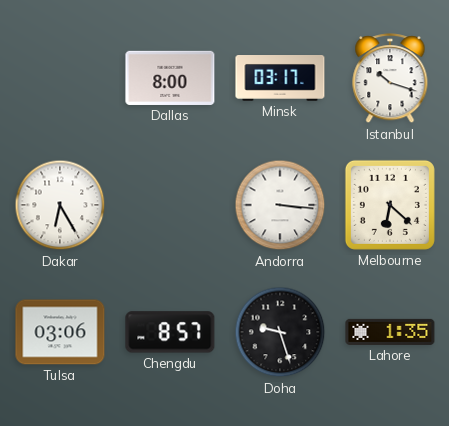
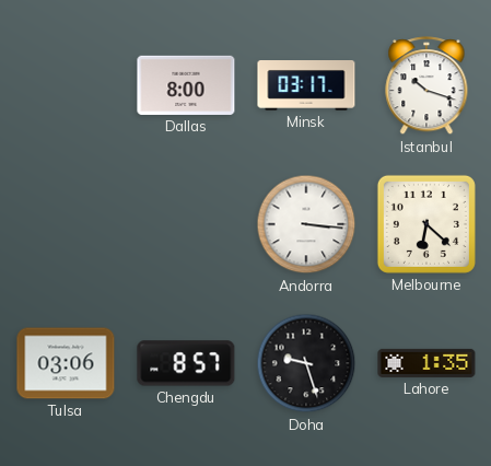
Dakar: 6:25 -> none (60, 205)
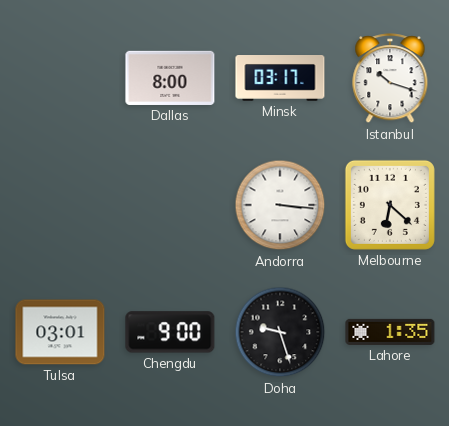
Tulsa: 03:06 -> 03:01 (60, 332)
Chengdu: 8:57 -> 9:00 (170, 332)
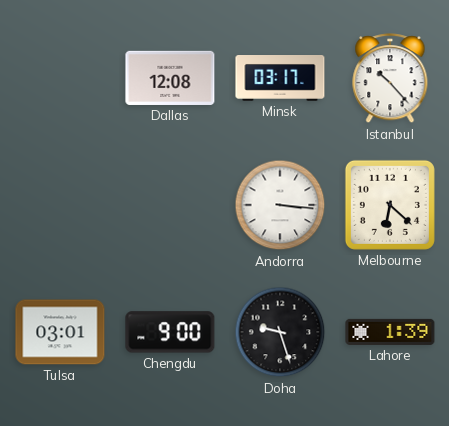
Dallas: 8:00 -> 12:08 (170, 78)
Istanbul: 10:18 -> 10:23 (390, 79)
Lahore: 1:35 -> 1:39 (390, 332)
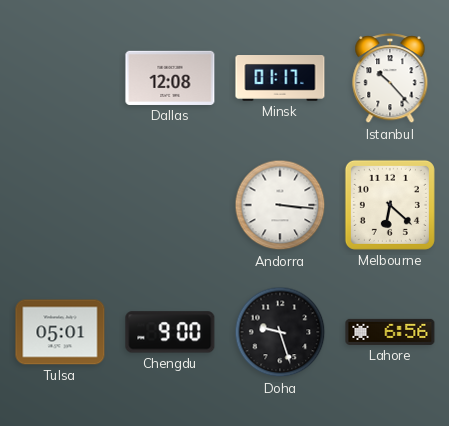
Minsk: 03:17 -> 01:17 (280, 79)
Tulsa: 03:01 -> 05:01 (60, 332)
Lahore: 1:39 -> 6:56 (390, 332)
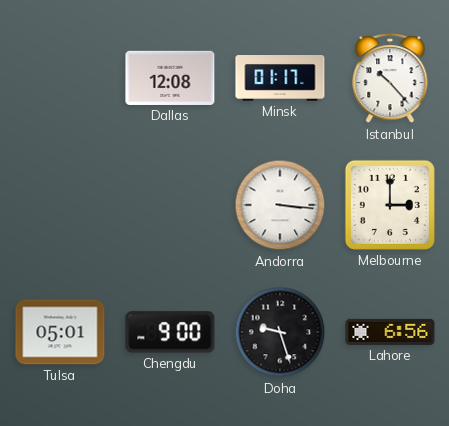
Melbourne: 6:22 -> 3:00 (390, 205)
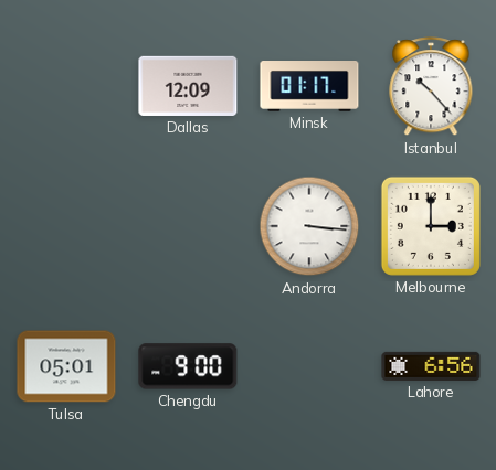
Dallas: 12:08 -> 12:09 (188, 86)
Doha: 9:27 -> none (280, 332)
